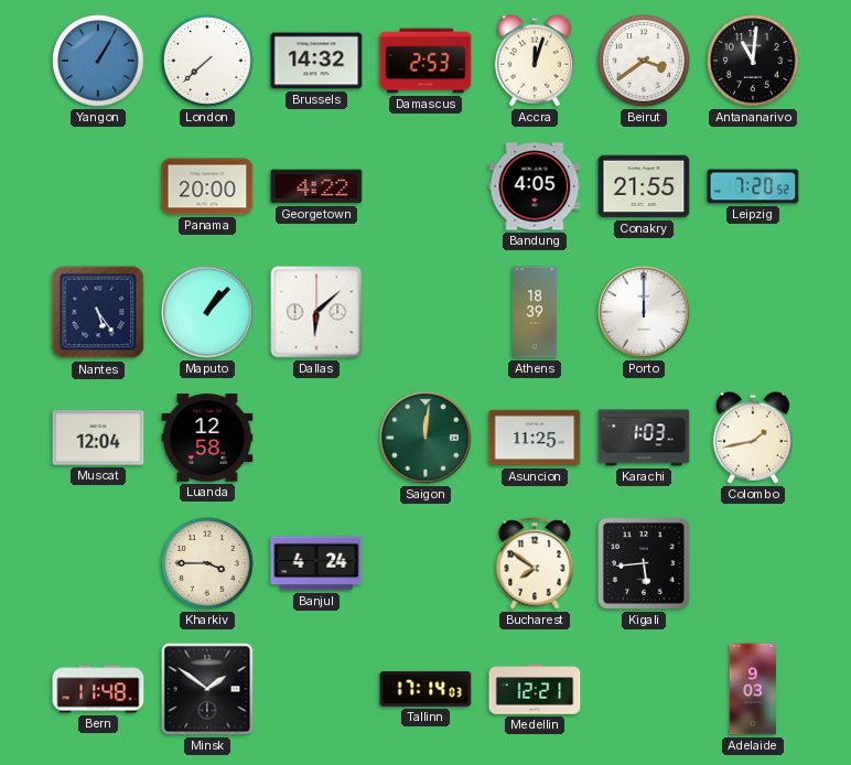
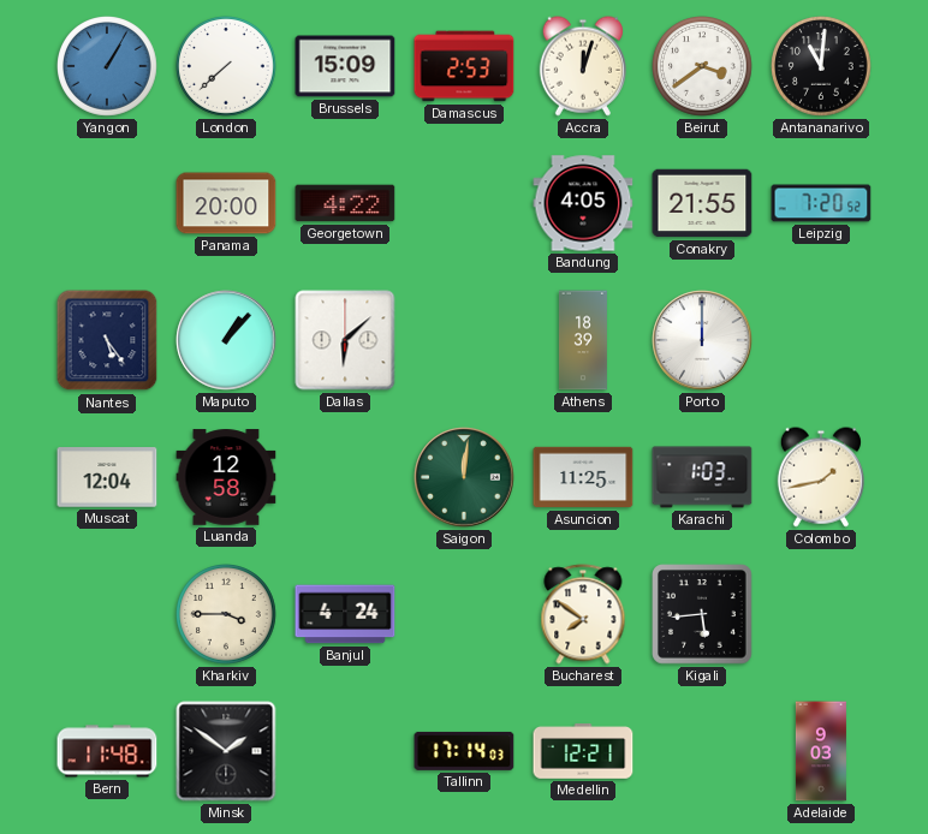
Brussels: 14:32 -> 15:09 (345, 66)
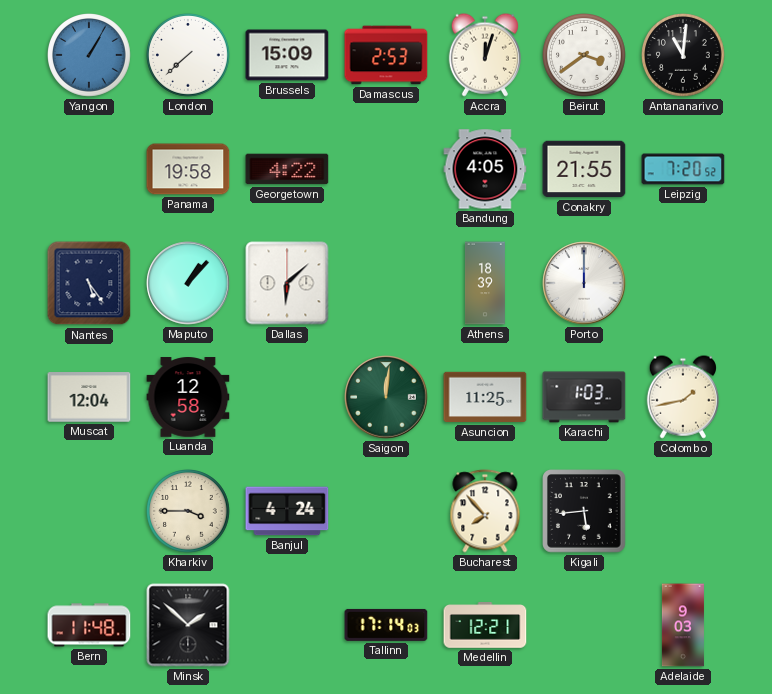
Panama: 20:00 -> 19:58 (188, 169)
Bucharest: 7:51 -> 7:53 (485, 511)
Minsk: 1:51 -> 1:52 (188, 625)
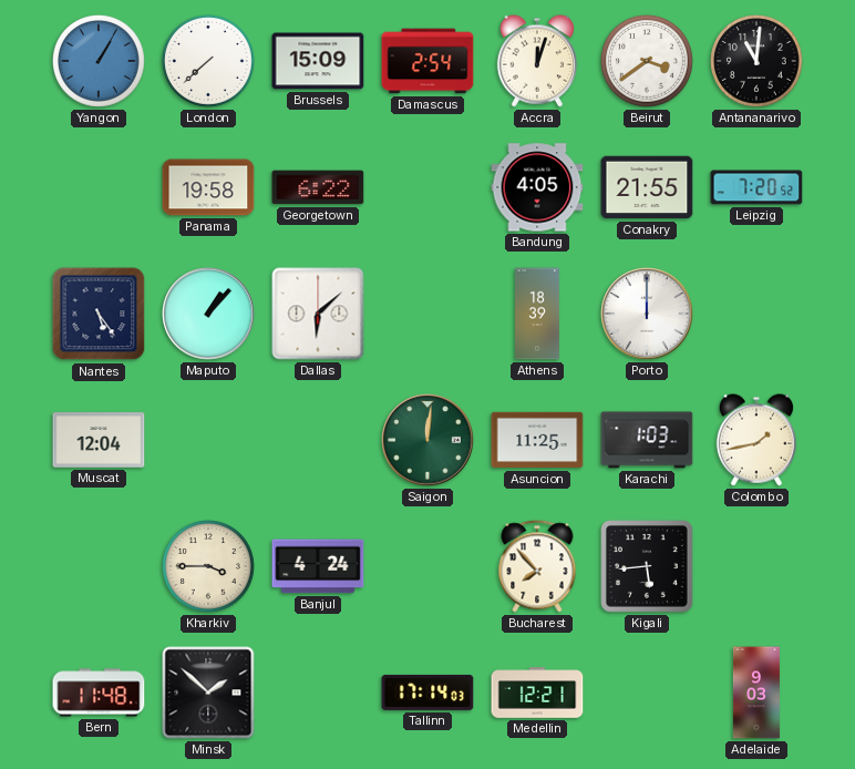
Damascus: 2:53 -> 2:54 (427, 61)
Georgetown: 4:22 -> 6:22 (318, 187)
Luanda: 12:58 -> none (188, 397)
